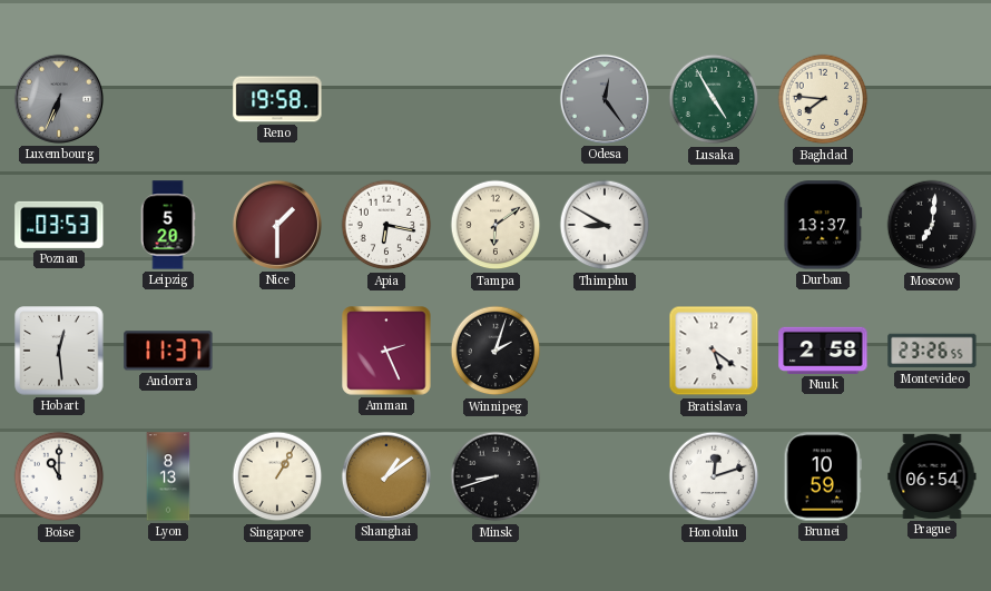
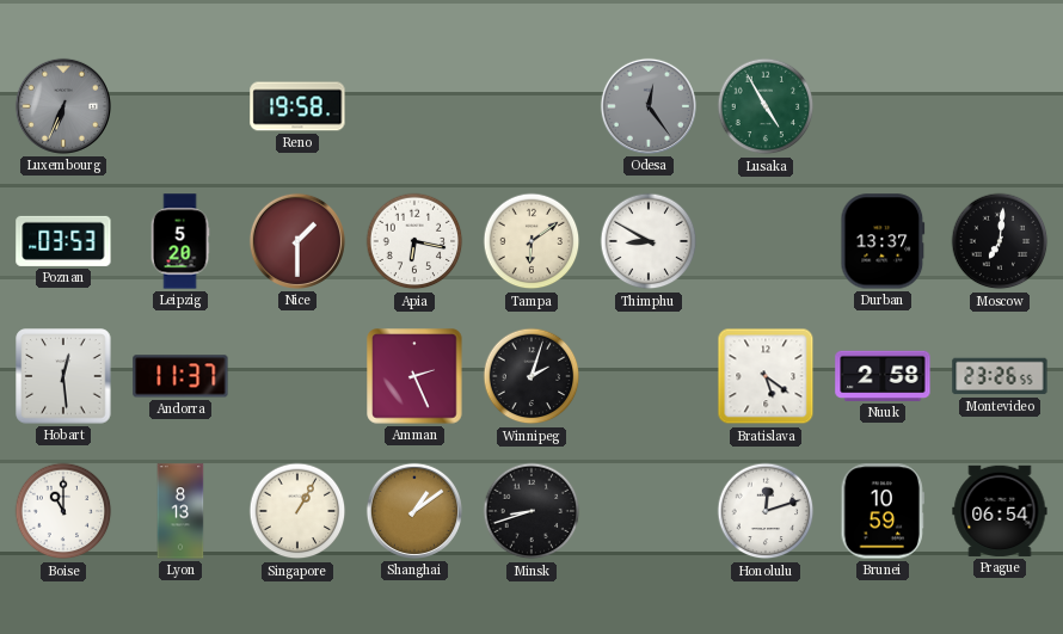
Baghdad: 7:46 -> none (823, 99)
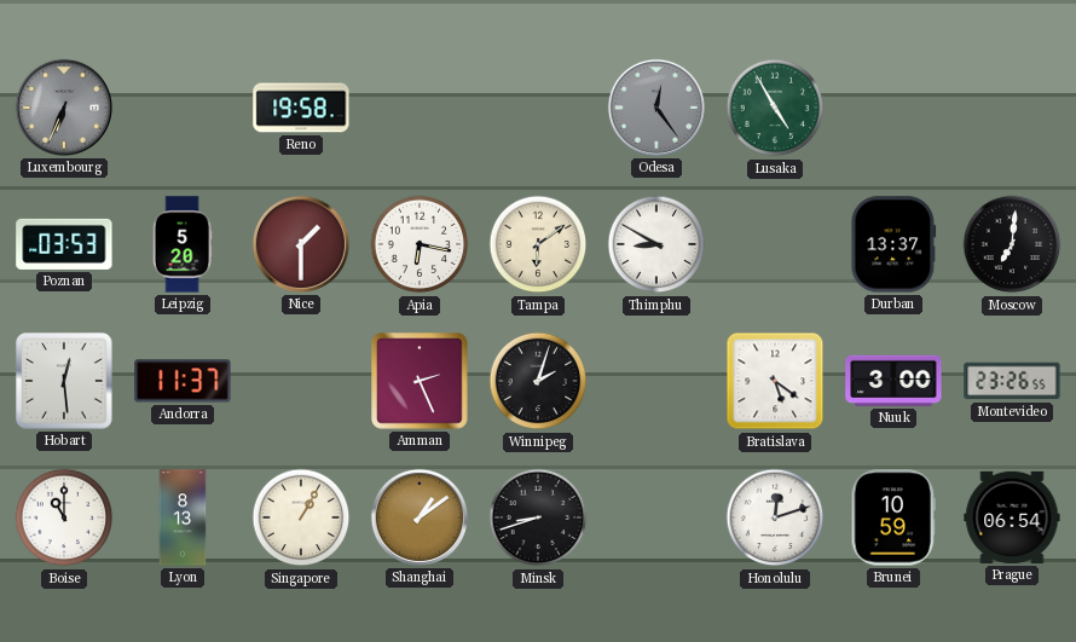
Nuuk: 2:58 -> 3:00 (893, 381)
